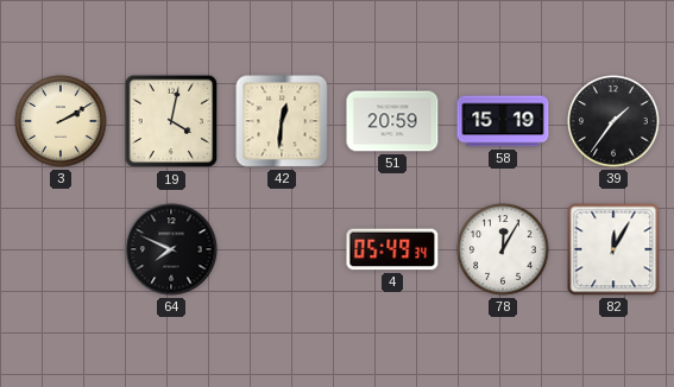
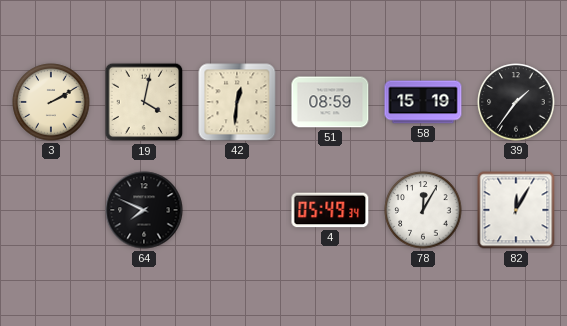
51: 20:59 -> 08:59 (330, 102)
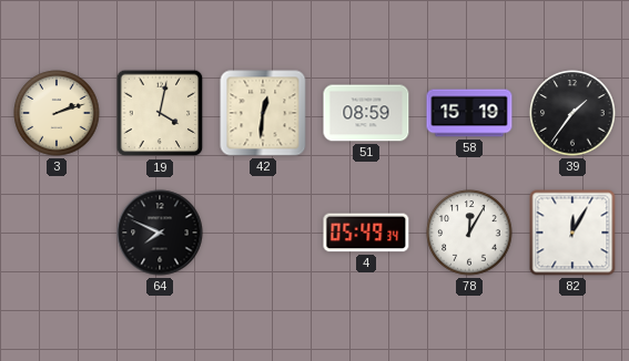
3: 2:10 -> 2:12 (57, 113)
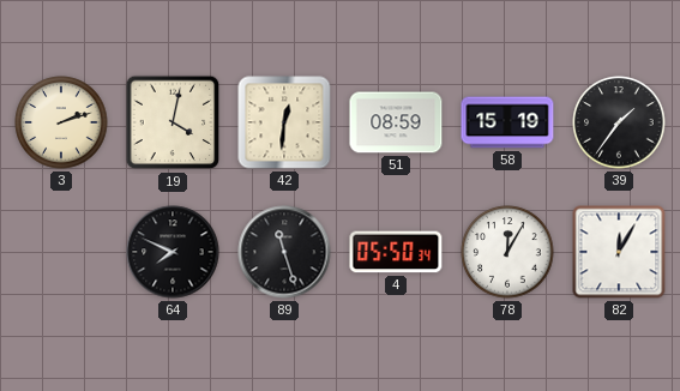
89: none -> 11:27 (284, 252)
4: 05:49 -> 05:50 (396, 252)
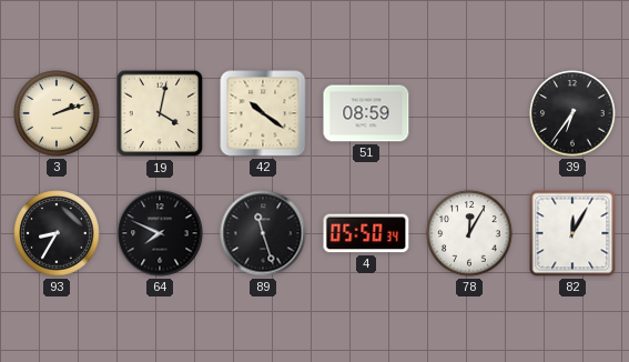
42: 12:31 -> 10:21 (263, 113)
58: 15:19 -> none (507, 122)
39: 1:36 -> 6:36 (572, 113)
93: none -> 8:35 (57, 233)
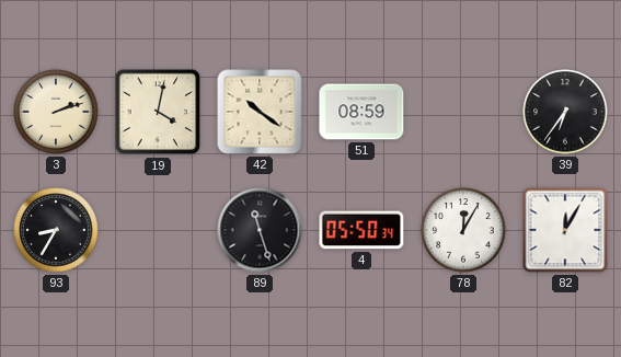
64: 7:49 -> none (160, 233)
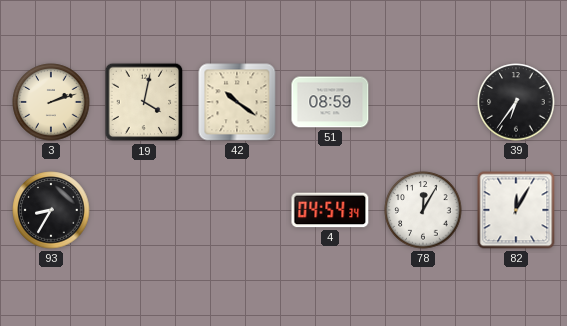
89: 11:27 -> none (260, 230)
4: 05:50 -> 04:54 (330, 210)
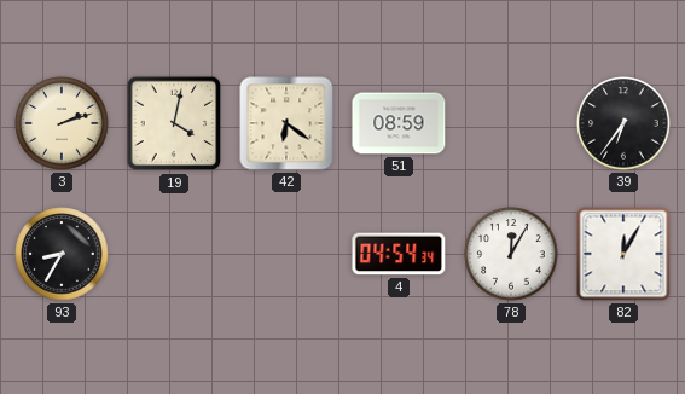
42: 10:21 -> 6:21 (286, 123)
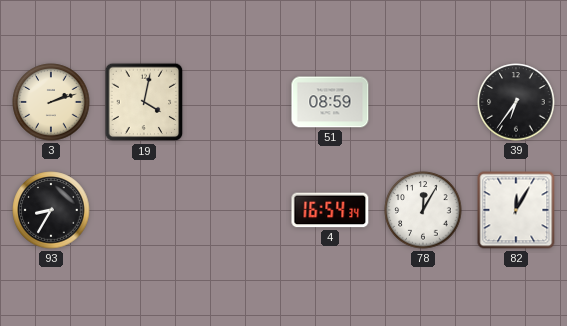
42: 6:21 -> none (286, 123)
4: 04:54 -> 16:54 (330, 210)
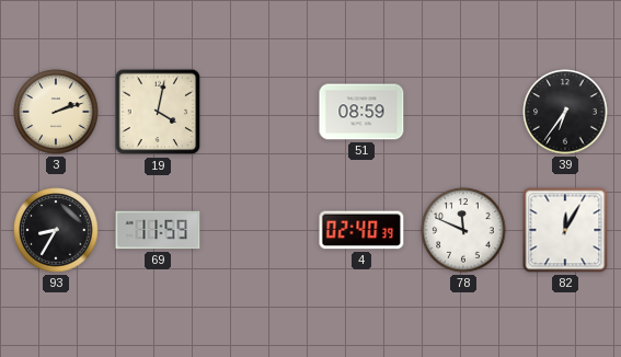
69: none -> 11:59 (158, 230)
4: 16:54 -> 02:40 (361, 230)
78: 12:05 -> 11:49 (463, 230)
